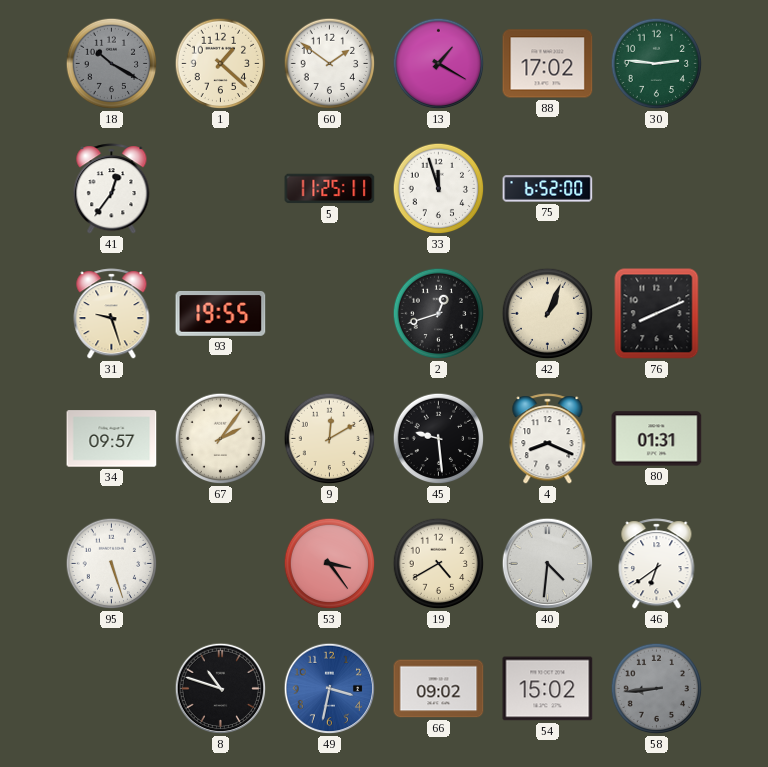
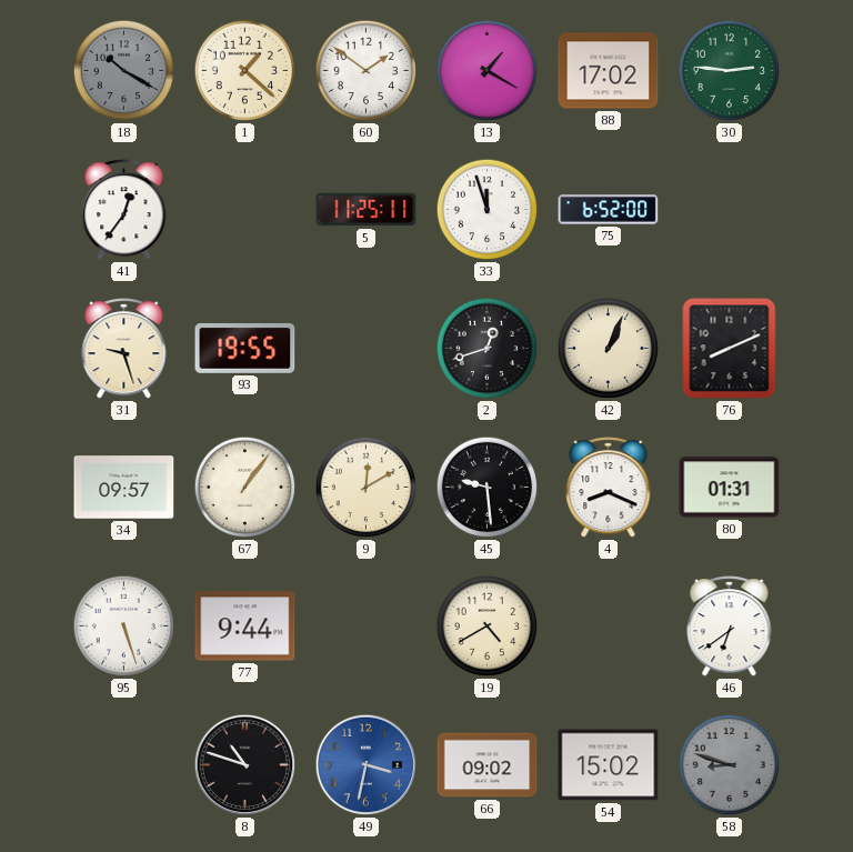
67: 2:06 -> 1:06 (245, 488)
77: none -> 9:44 (245, 627)
53: 3:24 -> none (330, 564)
40: 4:31 -> none (548, 564)
58: 8:44 -> 8:48 (730, 765)
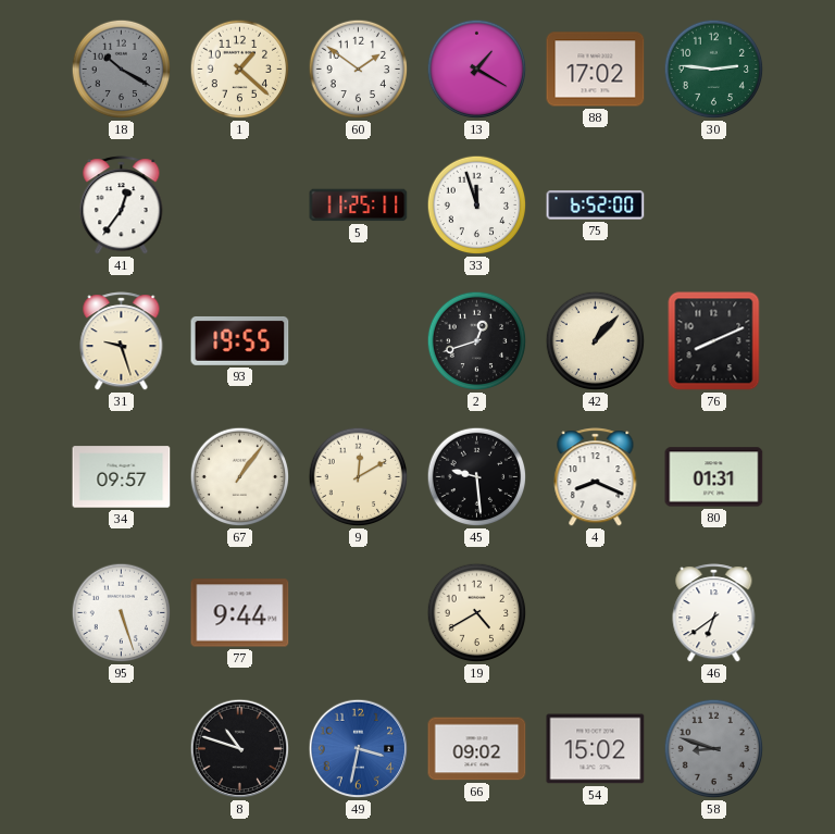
42: 1:04 -> 1:07 (596, 341)
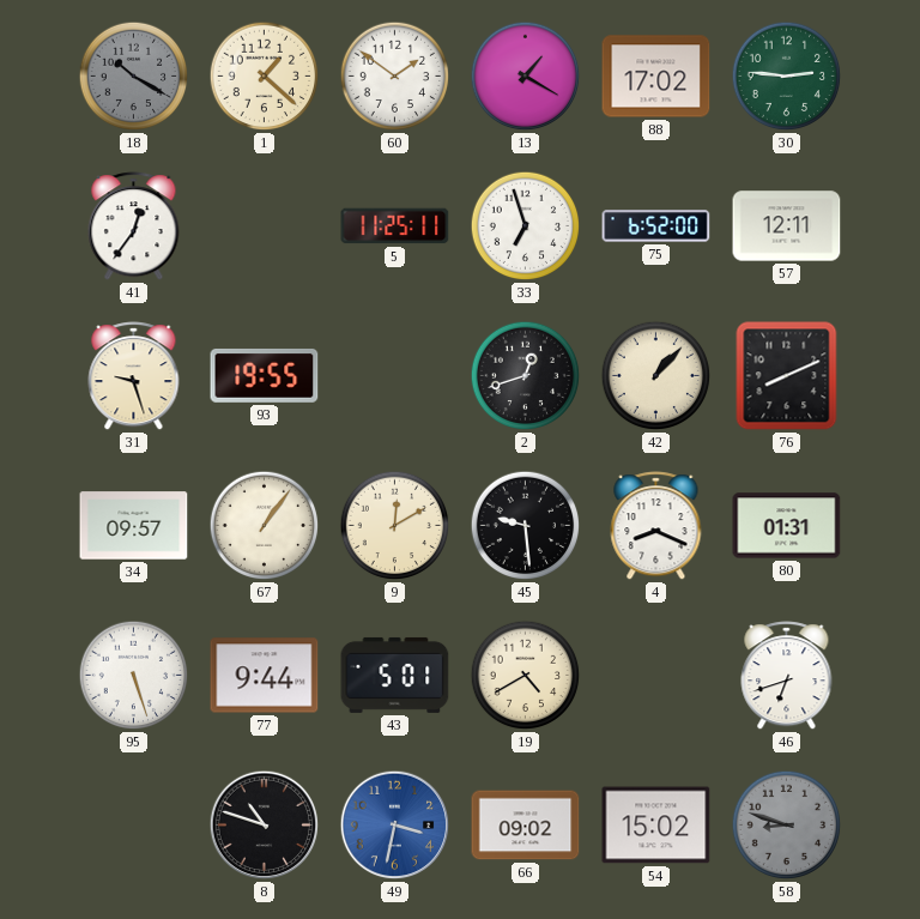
33: 11:57 -> 6:57 (526, 226)
57: none -> 12:11 (787, 226)
43: none -> 5:01 (395, 675)
46: 6:39 -> 6:42 (787, 676)
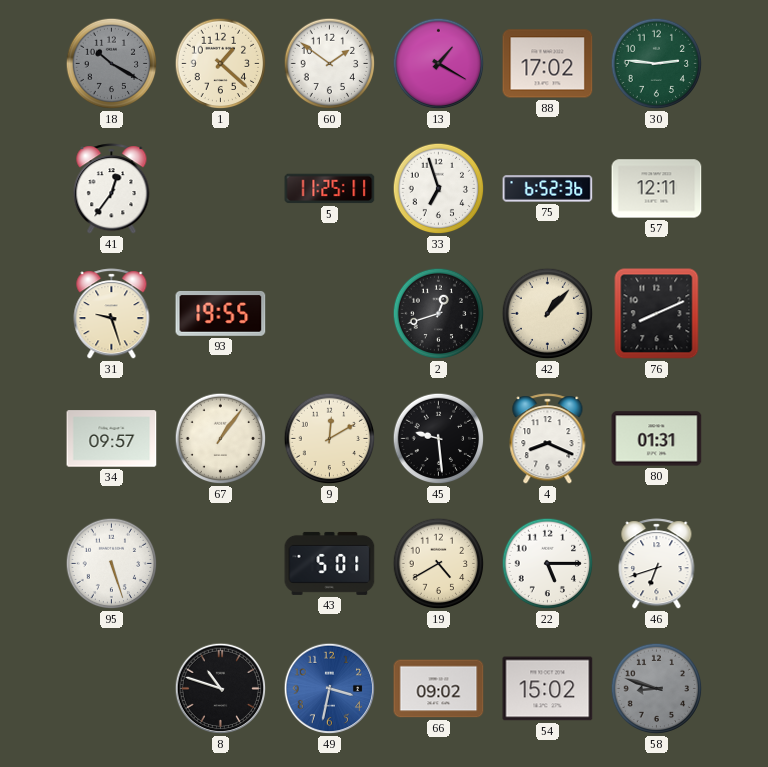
75: 6:52:00 -> 6:52:36 (548, 189)
77: 9:44 -> none (265, 676)
22: none -> 5:15 (548, 564)
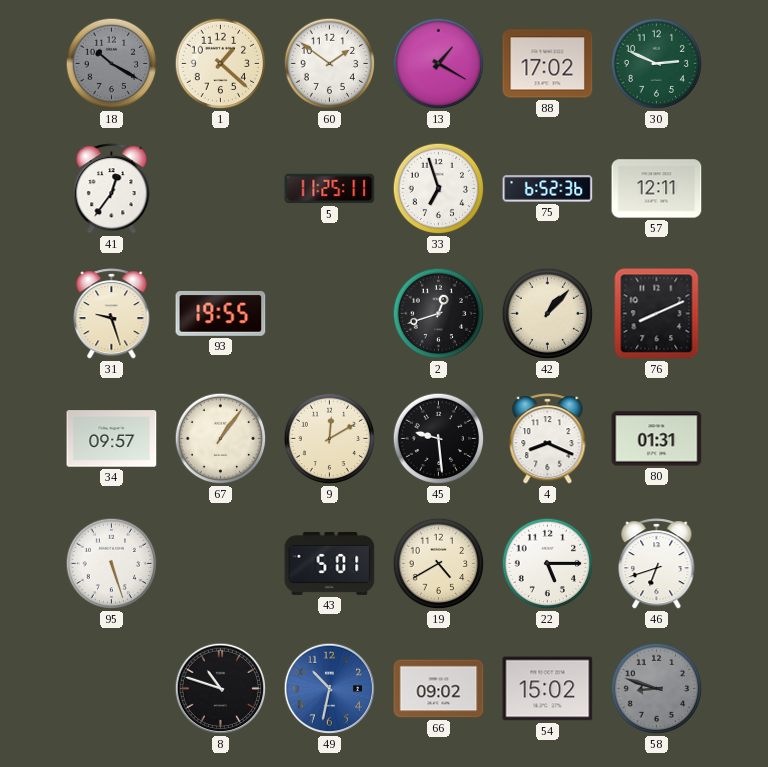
30: 2:46 -> 2:49 (657, 64)
49: 3:32 -> 10:32 (330, 689)
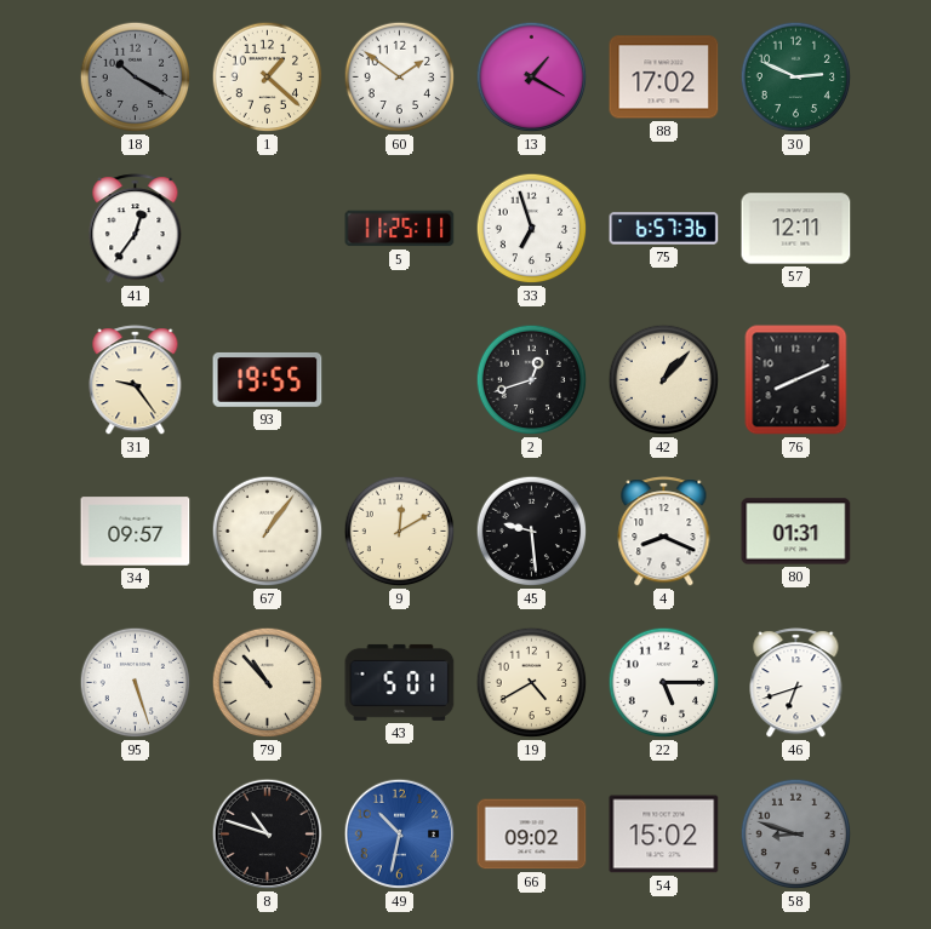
75: 6:52 -> 6:57 (664, 229)
31: 9:27 -> 9:24 (136, 380)
79: none -> 10:53 (268, 683)
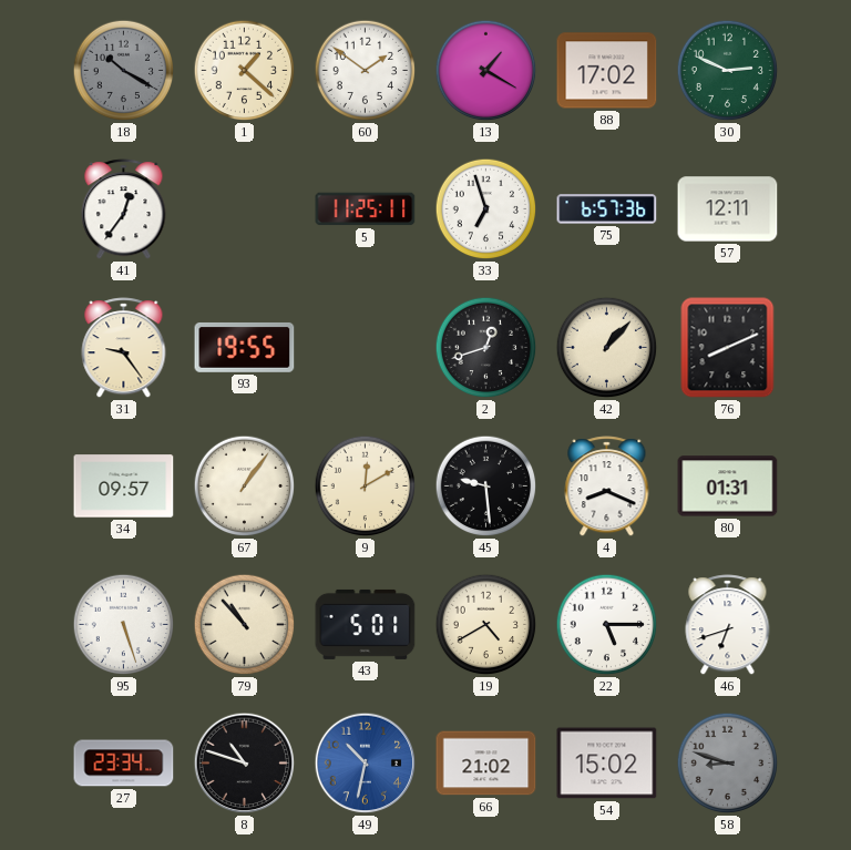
27: none -> 23:34 (124, 764)
66: 09:02 -> 21:02 (486, 764)
